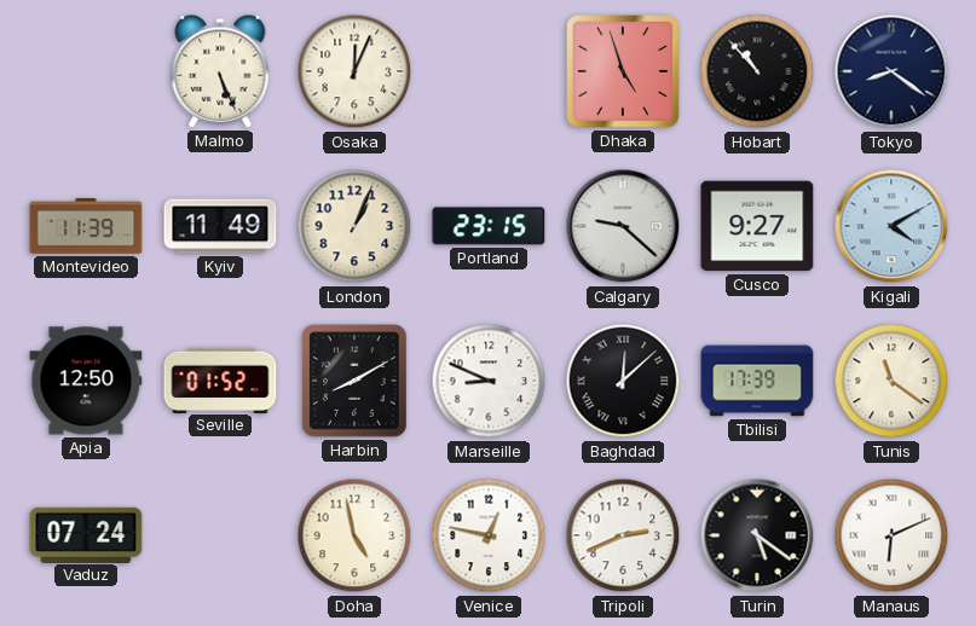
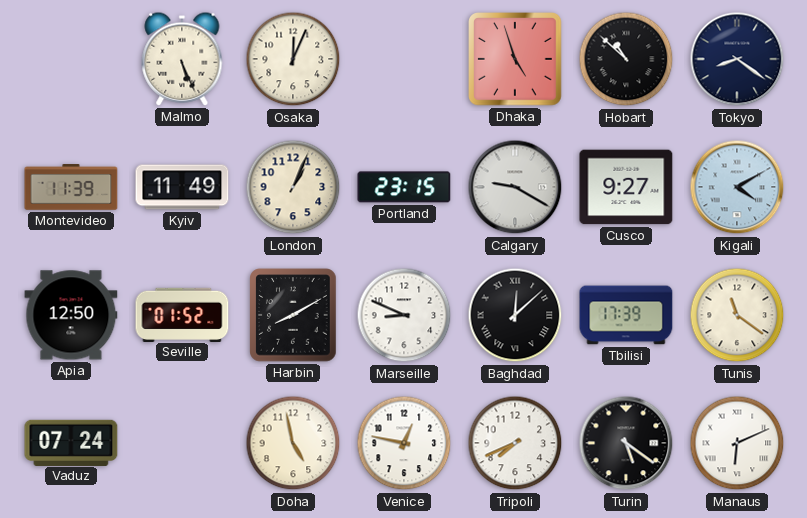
Hobart: 10:53 -> 10:52 (626, 59)
Calgary: 9:22 -> 9:20 (515, 187)
Tripoli: 2:41 -> 7:41 (515, 443)
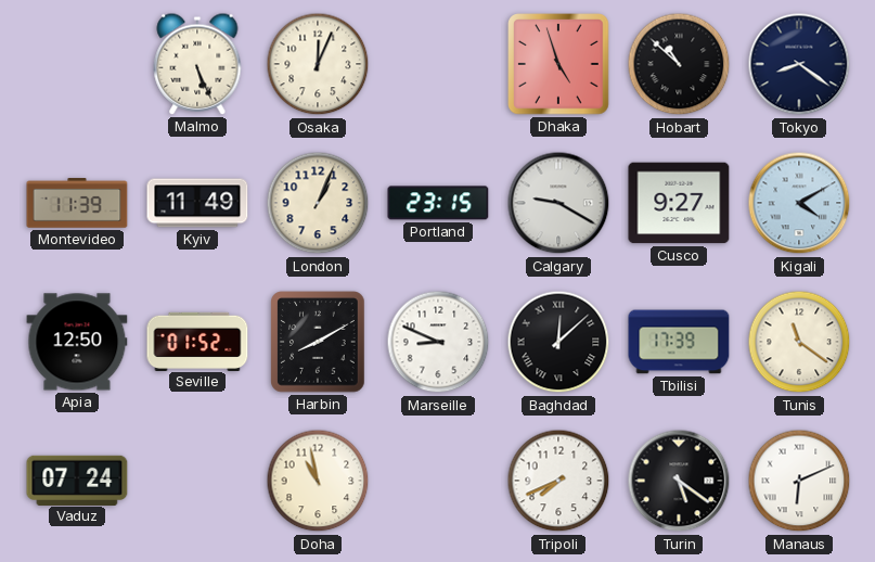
Doha: 4:58 -> 10:58 (318, 481)
Venice: 12:47 -> none (404, 443)
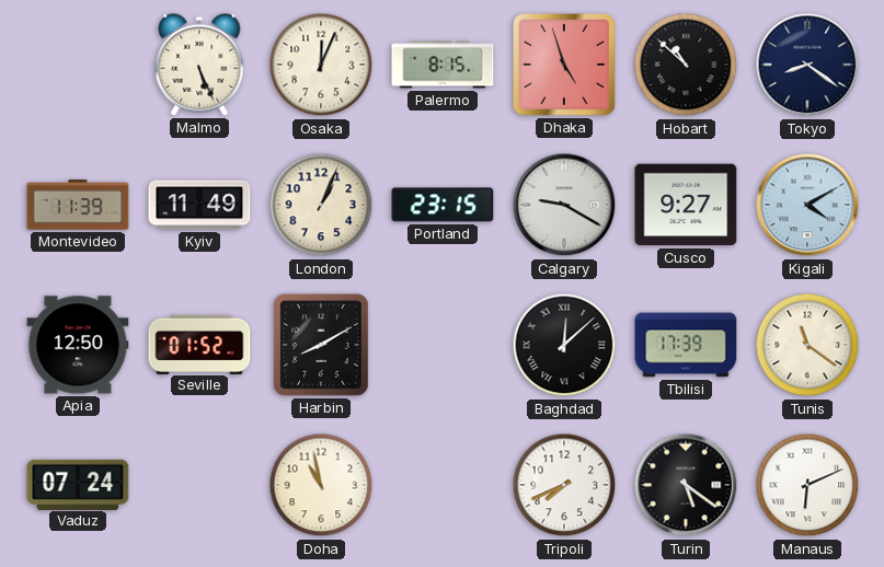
Palermo: none -> 8:15 (443, 65)
Marseille: 8:49 -> none (438, 342)
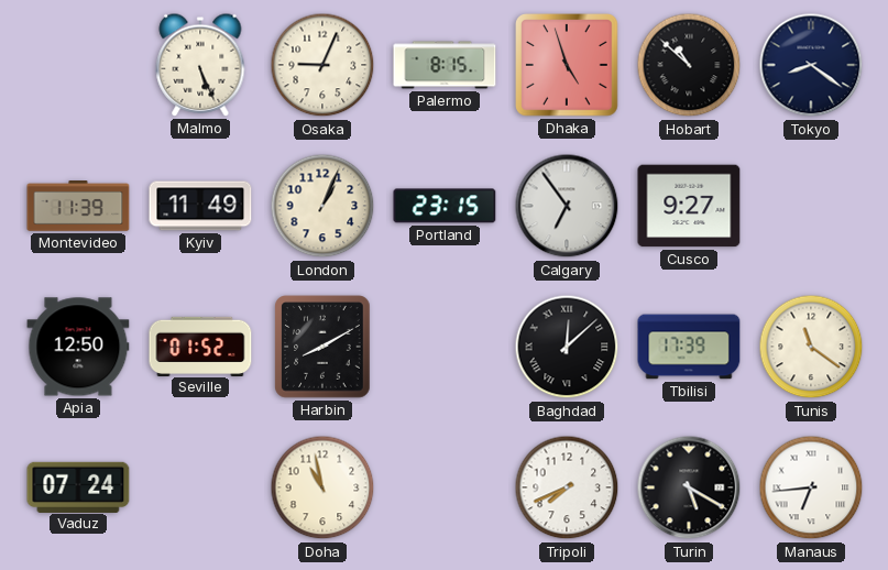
Osaka: 12:04 -> 9:04 (322, 65)
Calgary: 9:20 -> 6:54 (567, 206)
Kigali: 4:10 -> none (807, 205)
Turin: 5:21 -> 5:20 (689, 487)
Manaus: 6:11 -> 6:44 (811, 487)
